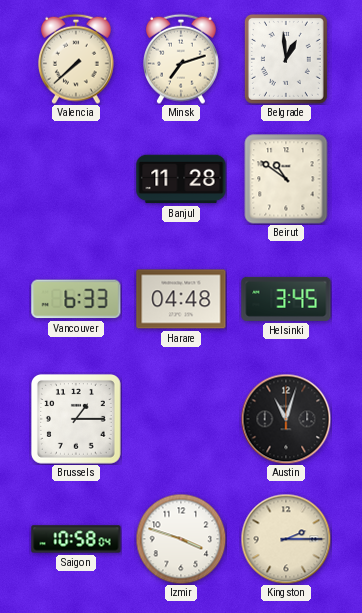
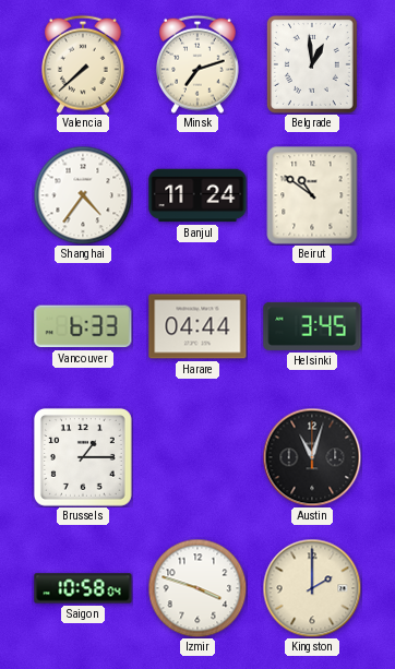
Shanghai: none -> 4:36 (83, 195)
Banjul: 11:28 -> 11:24 (197, 195)
Harare: 04:48 -> 04:44 (197, 326)
Kingston: 2:15 -> 2:00 (312, 588)
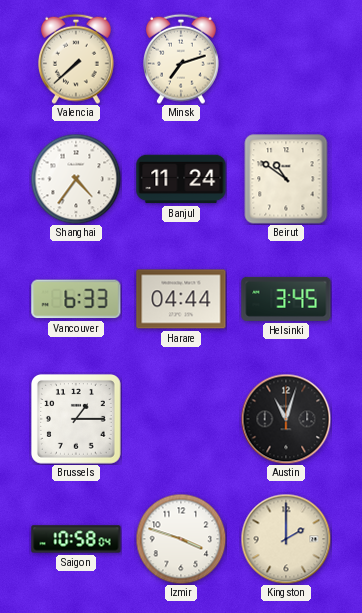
Belgrade: 12:59 -> none (312, 64)
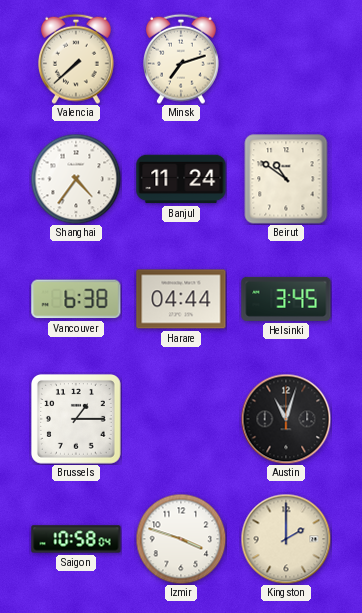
Vancouver: 6:33 -> 6:38 (76, 299)
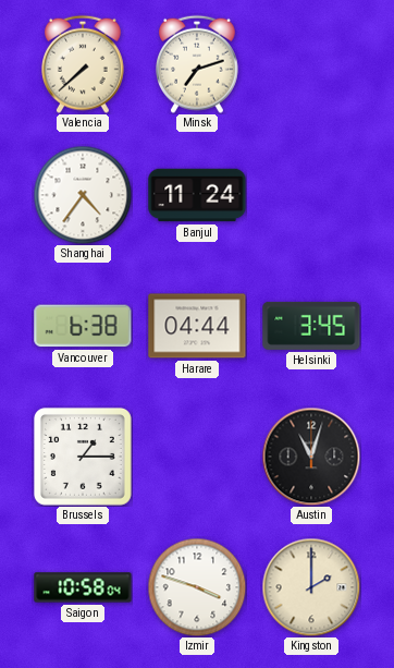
Beirut: 10:51 -> none (286, 179)
